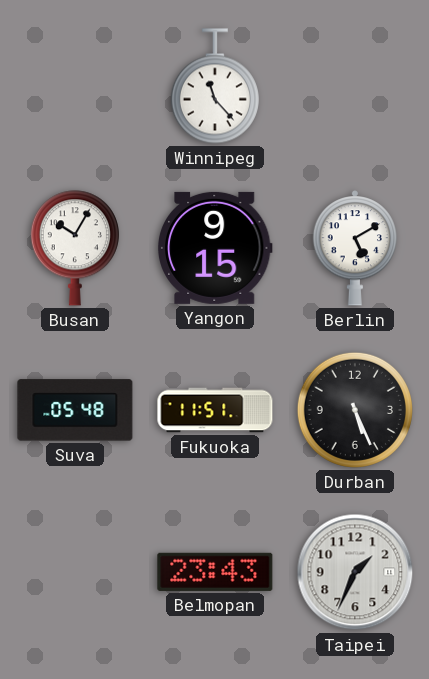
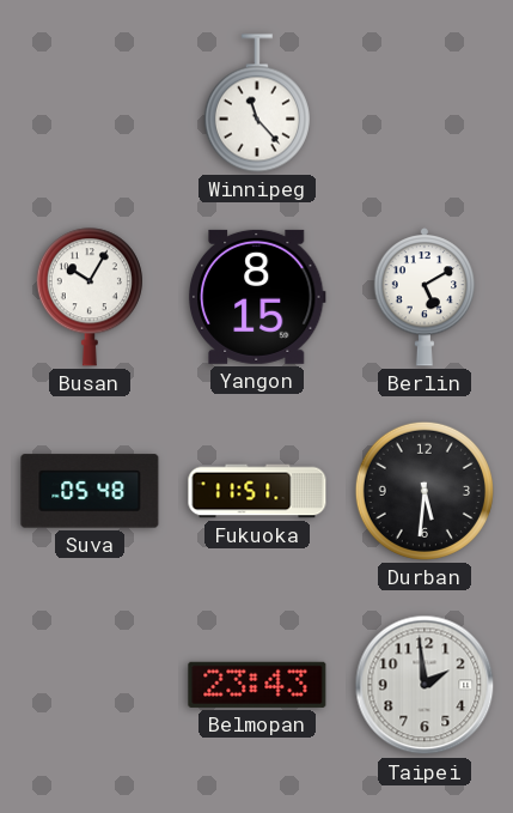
Yangon: 9:15 -> 8:15 (257, 297)
Durban: 5:26 -> 5:31 (425, 491)
Taipei: 1:34 -> 1:59 (425, 685)
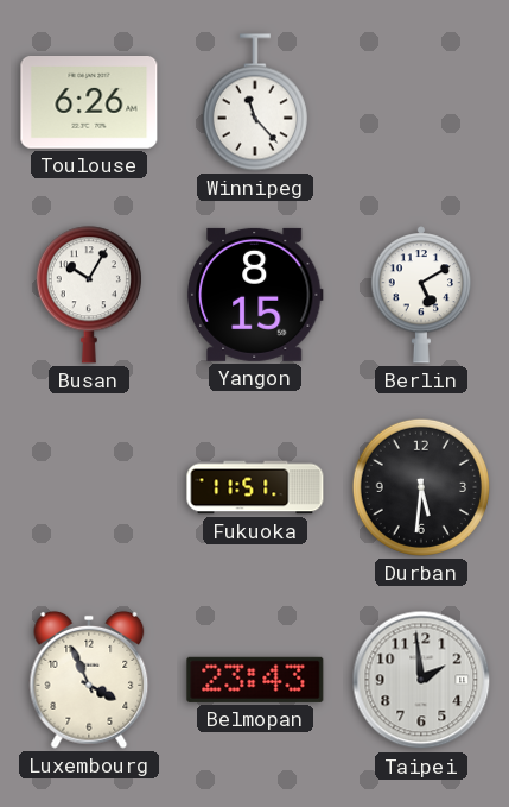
Toulouse: none -> 6:26 (89, 103)
Suva: 05:48 -> none (90, 491)
Luxembourg: none -> 3:56 (89, 680)
